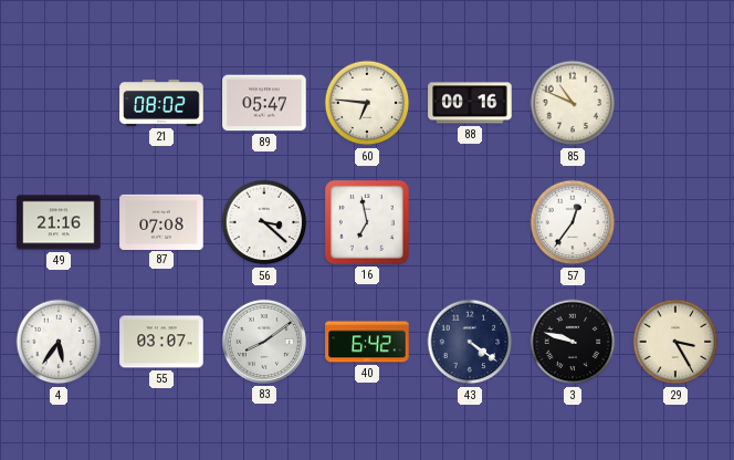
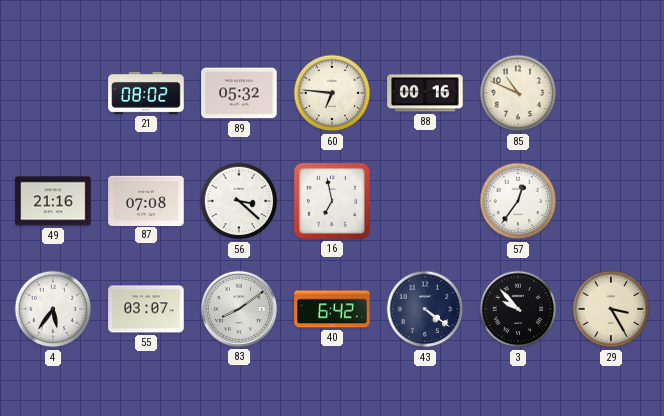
89: 05:47 -> 05:32 (239, 93)
3: 9:48 -> 9:53 (518, 309)
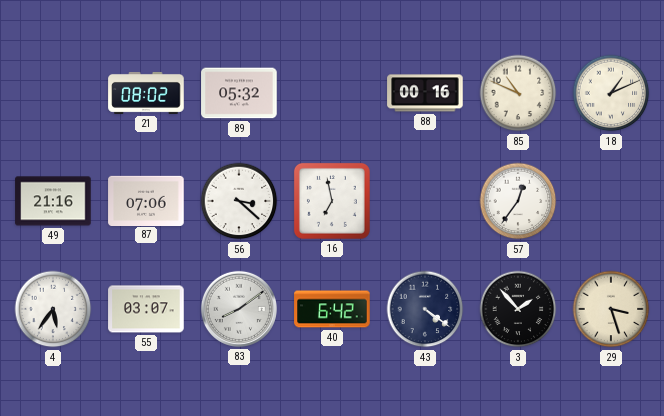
60: 6:46 -> none (332, 93)
18: none -> 1:11 (611, 93)
87: 07:08 -> 07:06 (146, 200)
3: 9:53 -> 1:53 (518, 309)
29: 3:25 -> 3:27 (611, 309)
